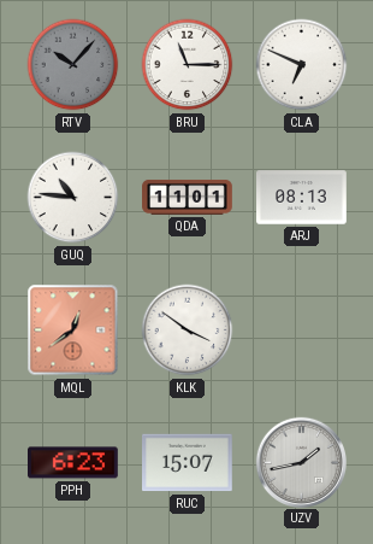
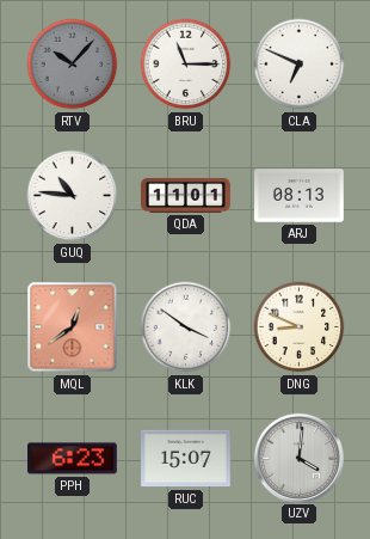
DNG: none -> 8:49 (300, 327)
UZV: 1:43 -> 4:01 (298, 458)
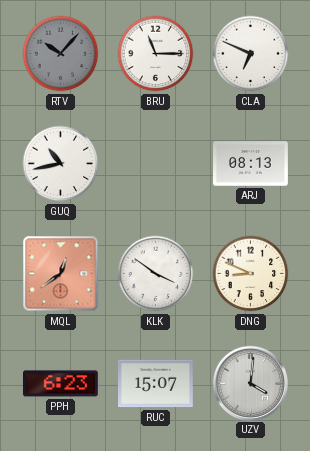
GUQ: 10:46 -> 10:43 (61, 164)
QDA: 11:01 -> none (186, 195)
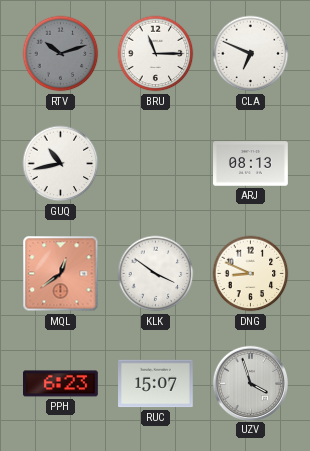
RTV: 10:07 -> 10:12 (61, 54)
UZV: 4:01 -> 3:57 (250, 383)
